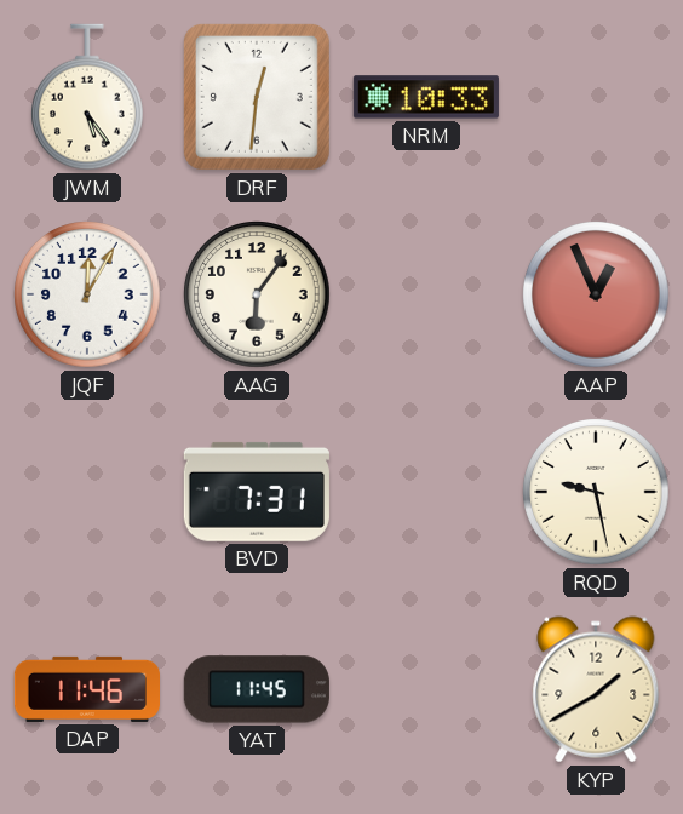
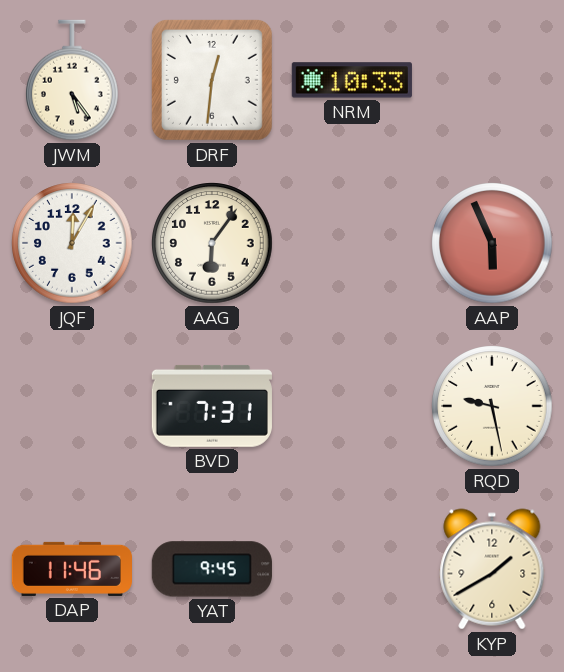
AAP: 12:56 -> 5:56 (492, 243)
YAT: 11:45 -> 9:45 (212, 569)
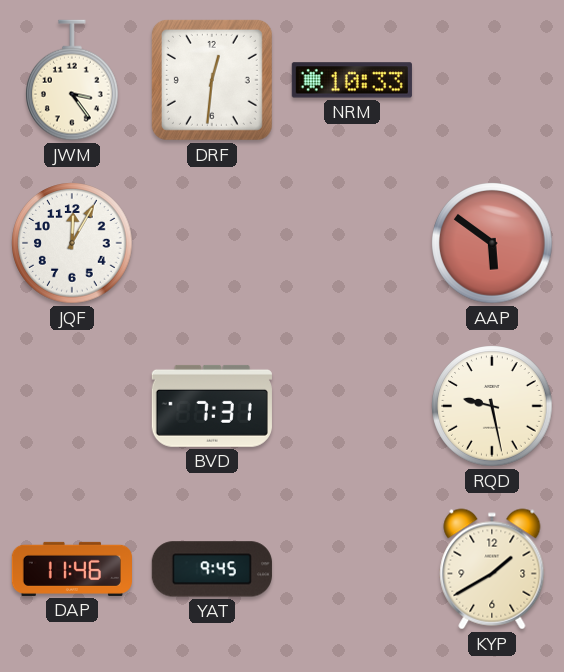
JWM: 5:24 -> 3:24 (73, 80)
AAG: 6:06 -> none (212, 243)
AAP: 5:56 -> 5:51 (492, 243)
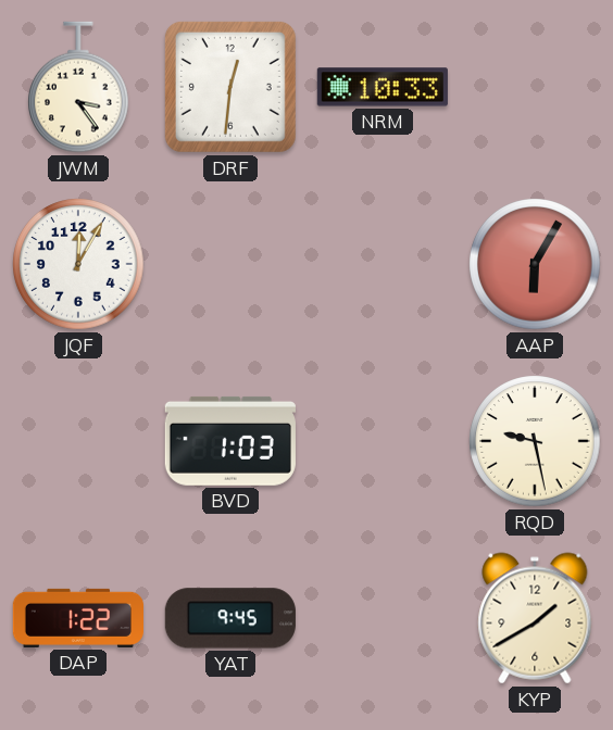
AAP: 5:51 -> 6:05 (535, 264)
BVD: 7:31 -> 1:03 (230, 441)
DAP: 11:46 -> 1:22 (77, 618)
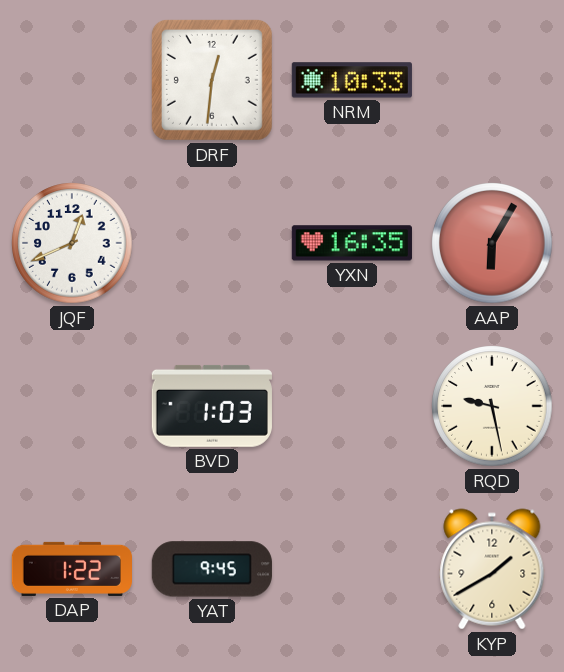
JWM: 3:24 -> none (79, 87)
JQF: 12:05 -> 12:41 (72, 243)
YXN: none -> 16:35 (352, 243)
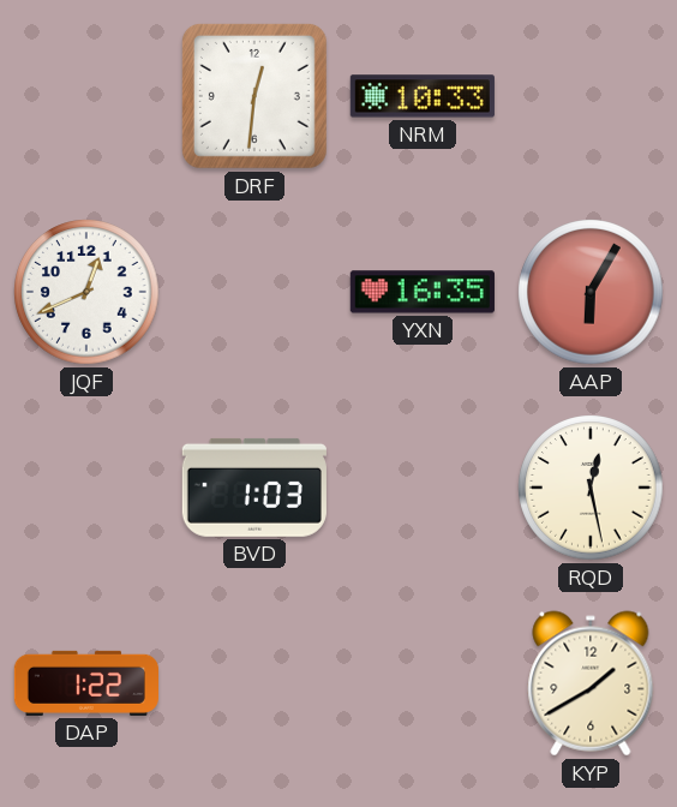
RQD: 9:28 -> 12:28 (591, 488)
YAT: 9:45 -> none (212, 569)
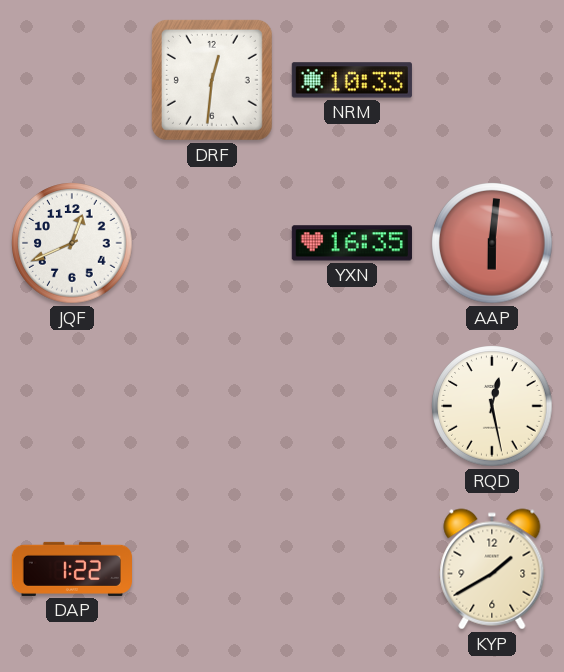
AAP: 6:05 -> 6:01 (492, 243)
BVD: 1:03 -> none (254, 488)
